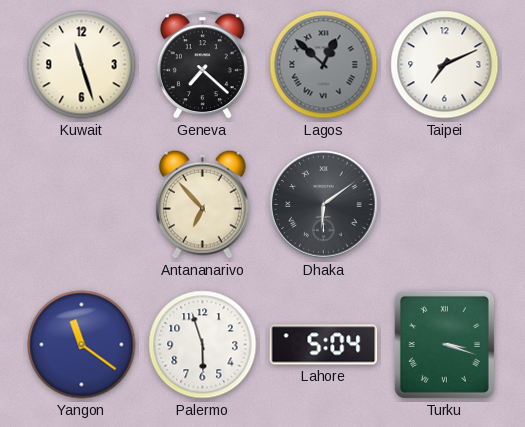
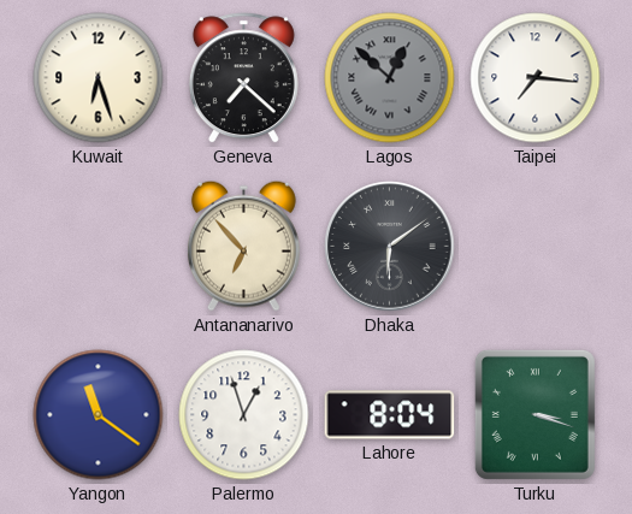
Kuwait: 11:27 -> 6:27 (99, 78)
Taipei: 7:11 -> 7:16 (536, 78)
Palermo: 5:57 -> 12:57 (244, 415)
Lahore: 5:04 -> 8:04 (390, 415)
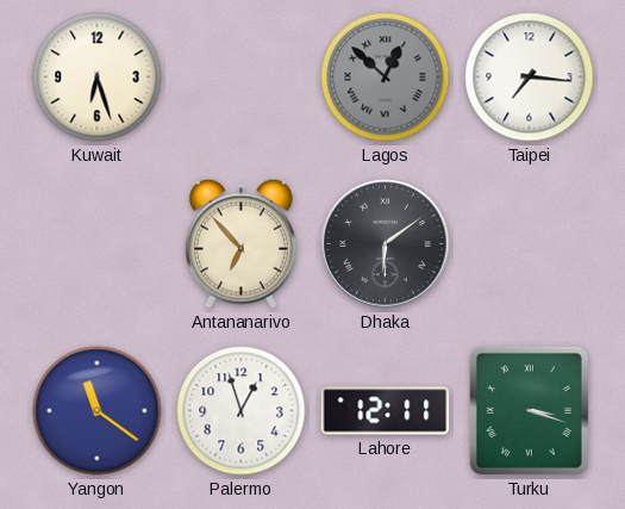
Geneva: 7:22 -> none (243, 78)
Lahore: 8:04 -> 12:11 (386, 411)
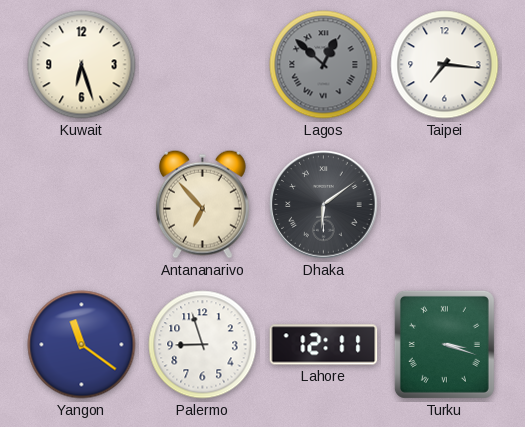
Palermo: 12:57 -> 8:57 (203, 345)
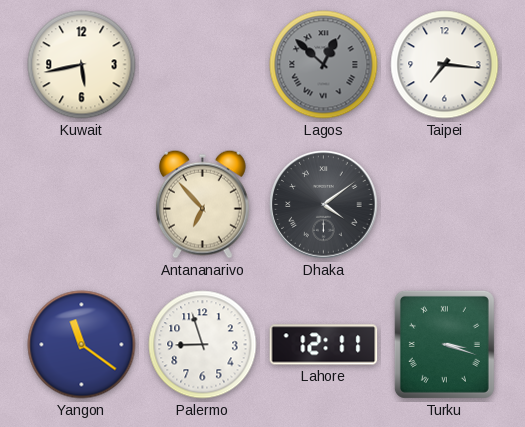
Kuwait: 6:27 -> 5:43 (82, 65)
Dhaka: 6:09 -> 4:09 (324, 205)
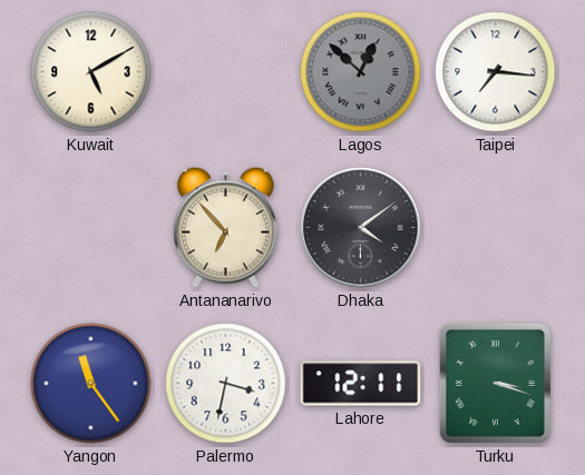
Kuwait: 5:43 -> 5:10 (91, 72)
Yangon: 11:21 -> 11:24 (91, 384)
Palermo: 8:57 -> 3:32 (226, 384)
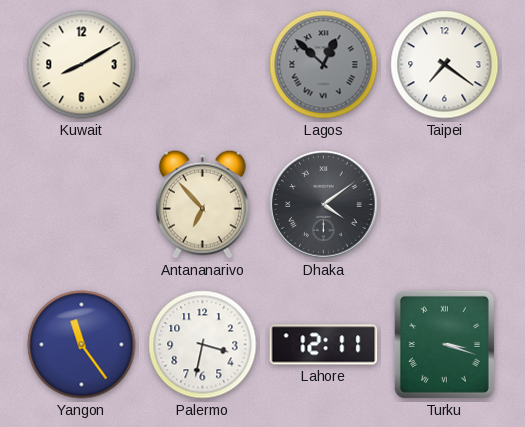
Kuwait: 5:10 -> 8:10 (82, 65)
Taipei: 7:16 -> 7:21 (445, 65)
